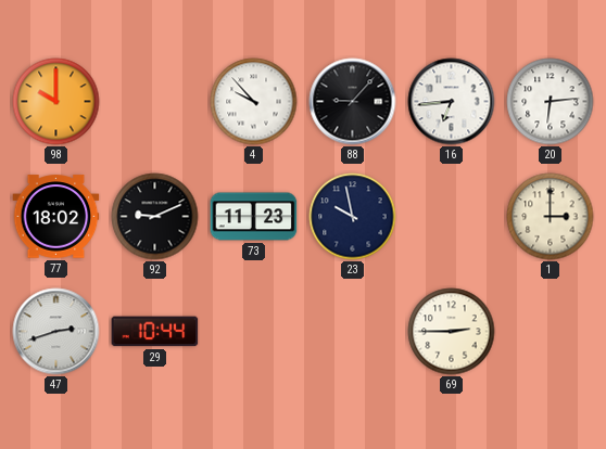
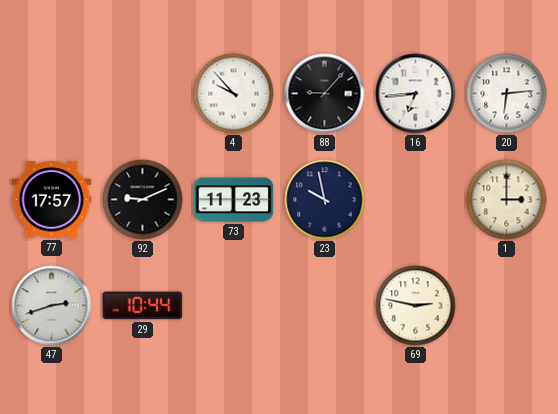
98: 10:00 -> none (56, 102)
77: 18:02 -> 17:57 (52, 200)
69: 2:45 -> 2:47 (416, 306)
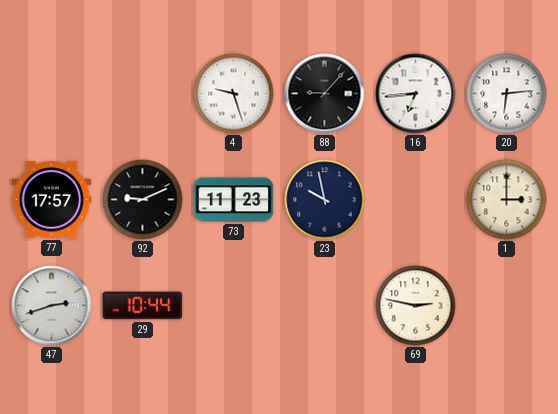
4: 9:53 -> 9:27 (234, 94)
